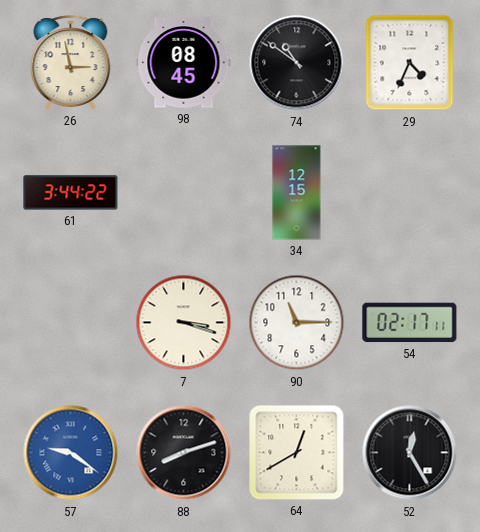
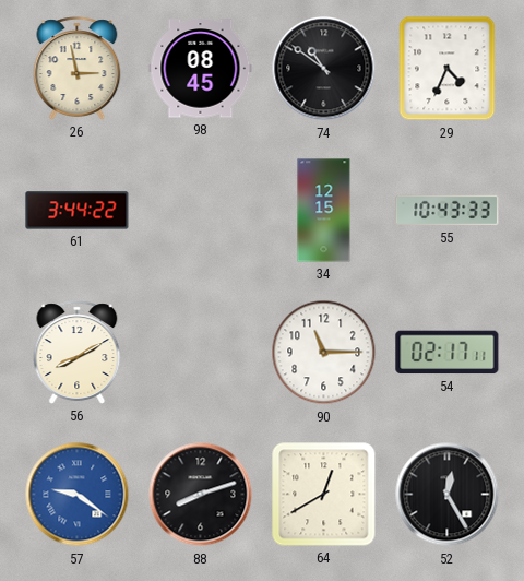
55: none -> 10:43 (448, 211)
56: none -> 8:10 (78, 353)
7: 3:18 -> none (184, 323)
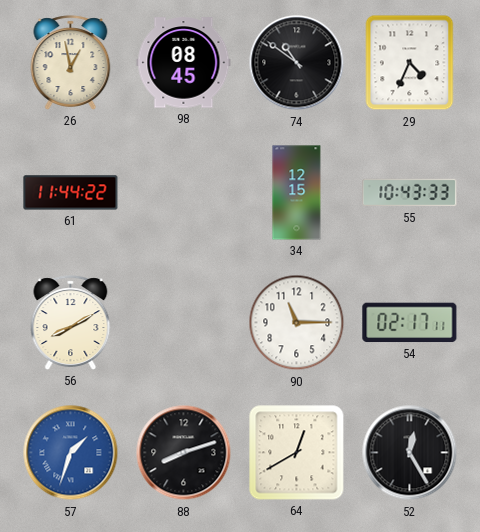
26: 2:58 -> 12:58 (71, 63)
61: 3:44 -> 11:44 (71, 193)
57: 9:21 -> 1:33 (71, 453)
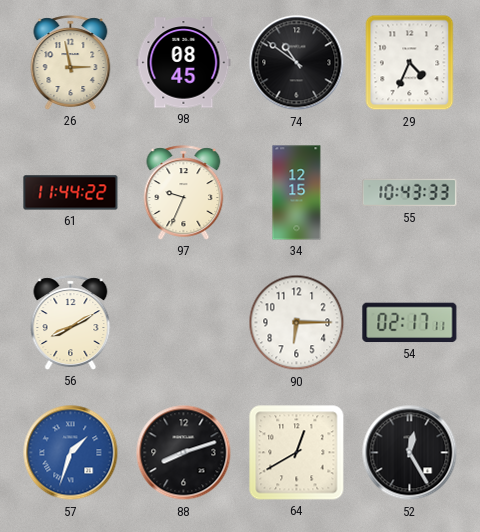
26: 12:58 -> 2:58 (71, 63)
97: none -> 9:34 (184, 193)
90: 11:15 -> 6:15 (297, 323)
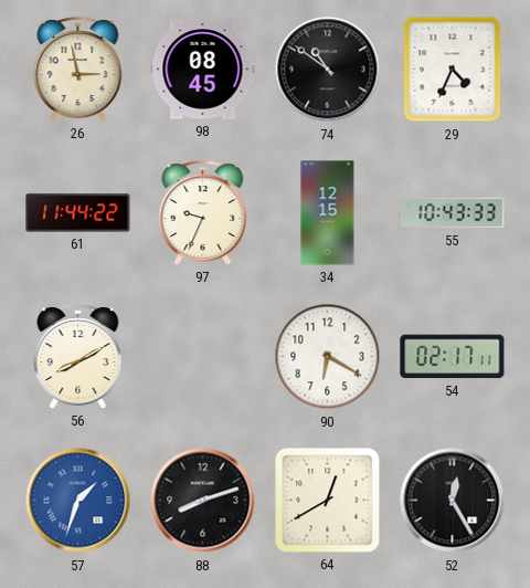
90: 6:15 -> 6:20 (328, 357)
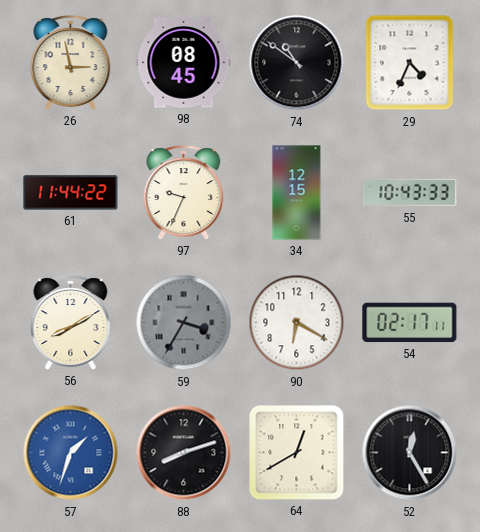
59: none -> 3:35 (184, 323)
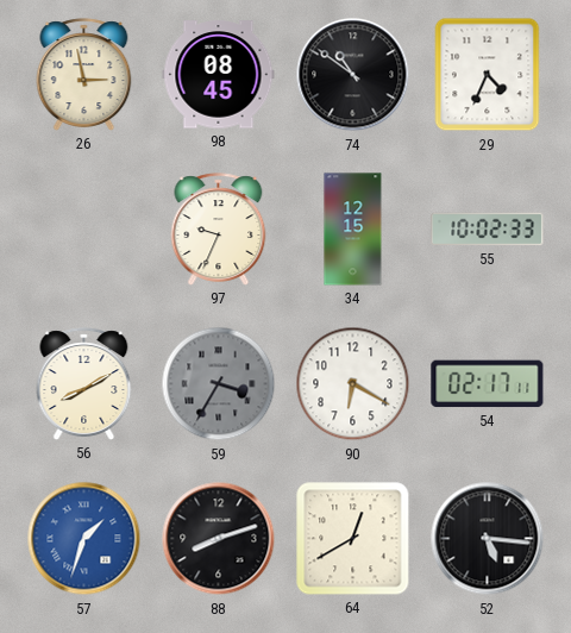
61: 11:44 -> none (71, 193)
55: 10:43 -> 10:02 (488, 230)
52: 12:25 -> 5:16 (488, 539)
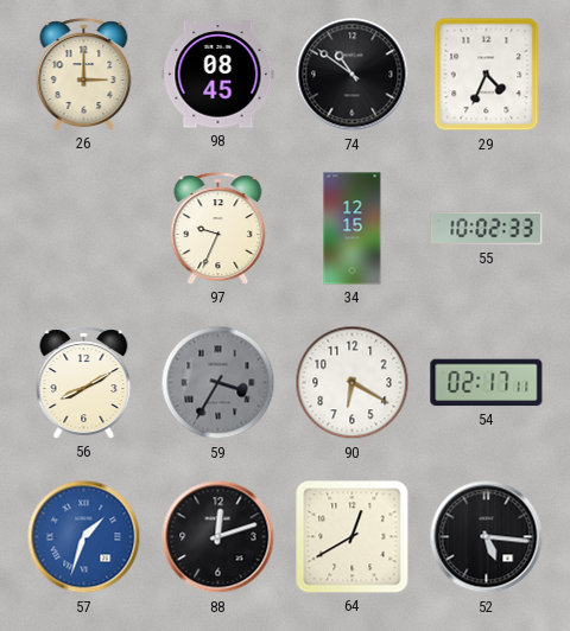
26: 2:58 -> 3:00 (84, 75)
88: 8:12 -> 12:12 (218, 537)
